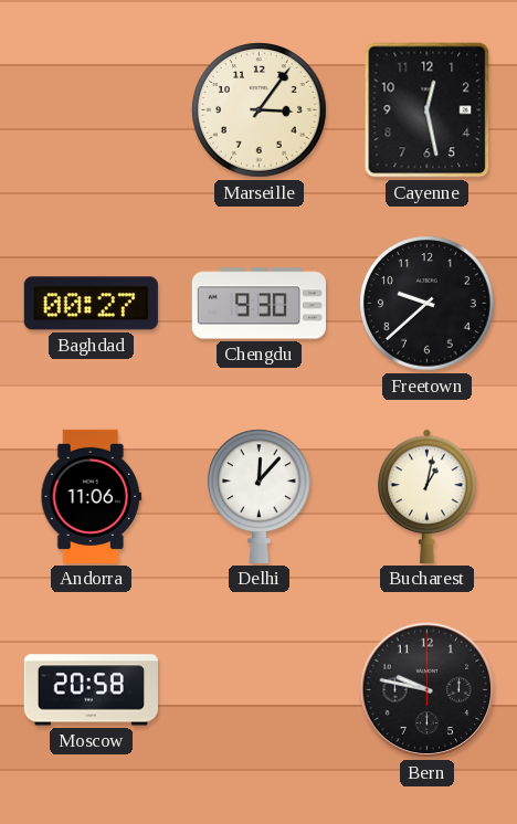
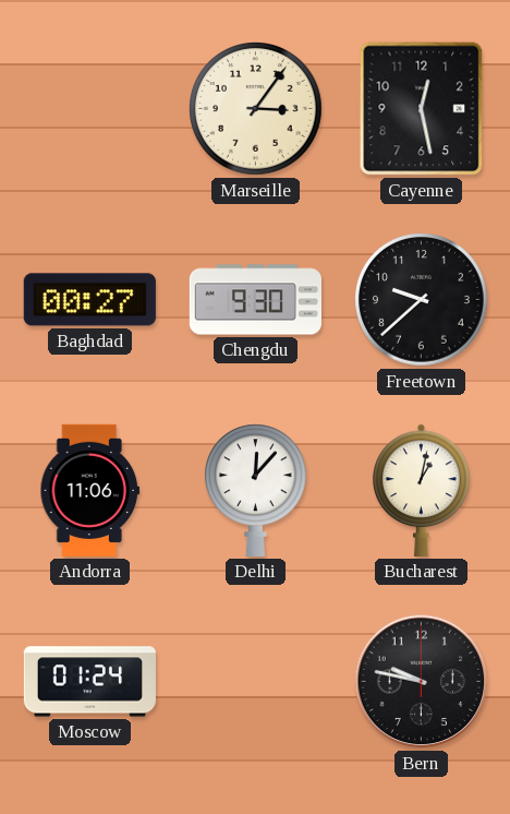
Moscow: 20:58 -> 01:24 (89, 682)
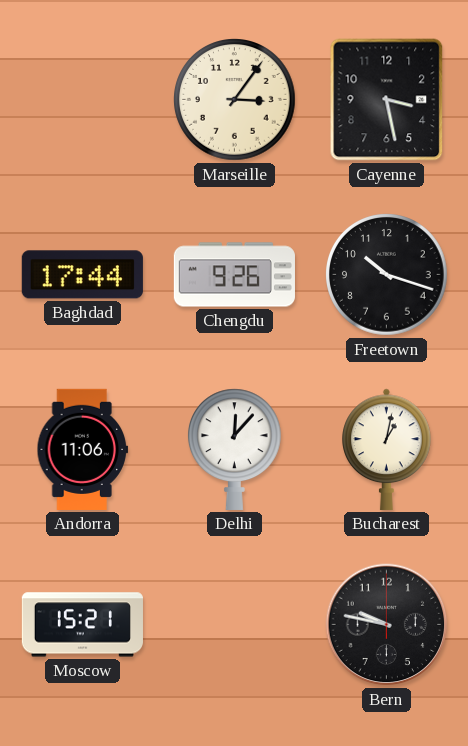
Cayenne: 12:28 -> 3:28 (387, 100)
Baghdad: 00:27 -> 17:44 (82, 275)
Chengdu: 9:30 -> 9:26 (234, 275)
Freetown: 9:38 -> 10:18 (387, 275)
Moscow: 01:24 -> 15:21 (82, 625)
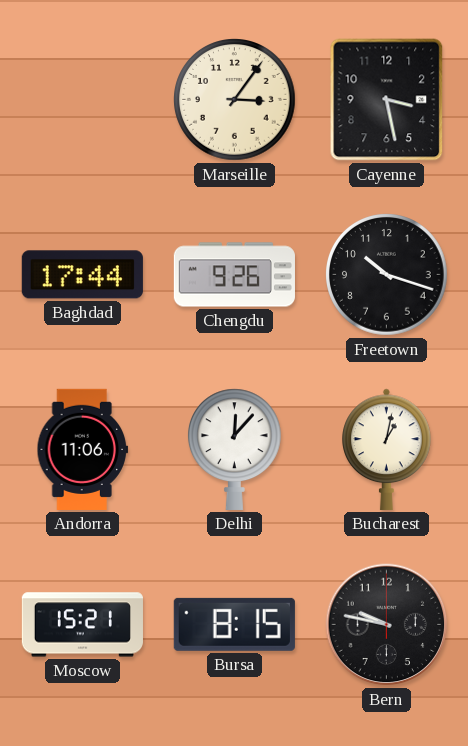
Bursa: none -> 8:15 (234, 624)
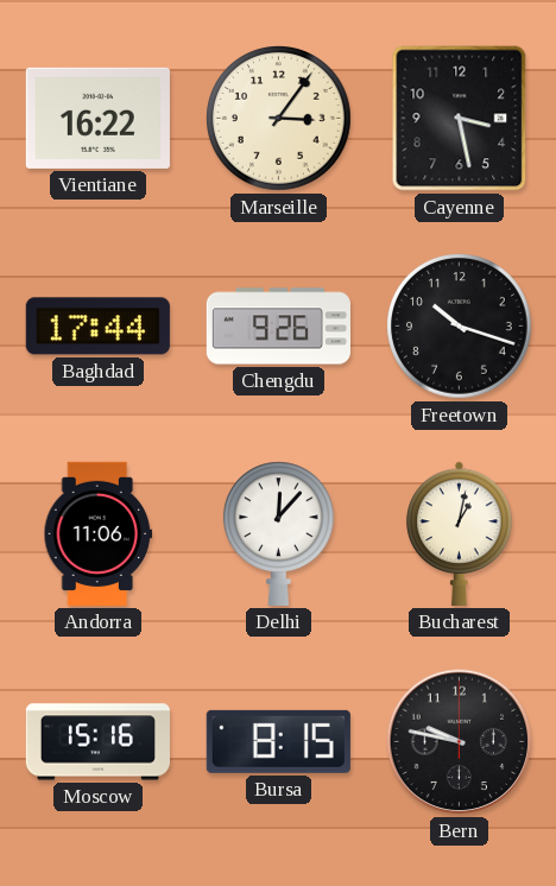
Vientiane: none -> 16:22 (97, 118)
Moscow: 15:21 -> 15:16 (97, 742)
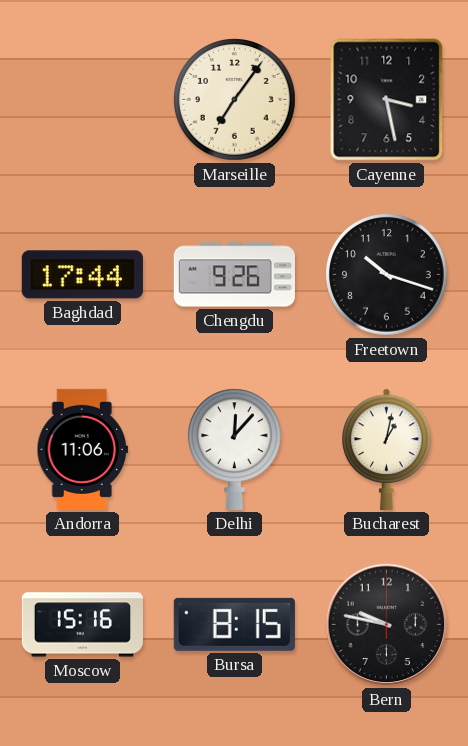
Vientiane: 16:22 -> none (97, 118)
Marseille: 3:06 -> 7:06 (235, 100)
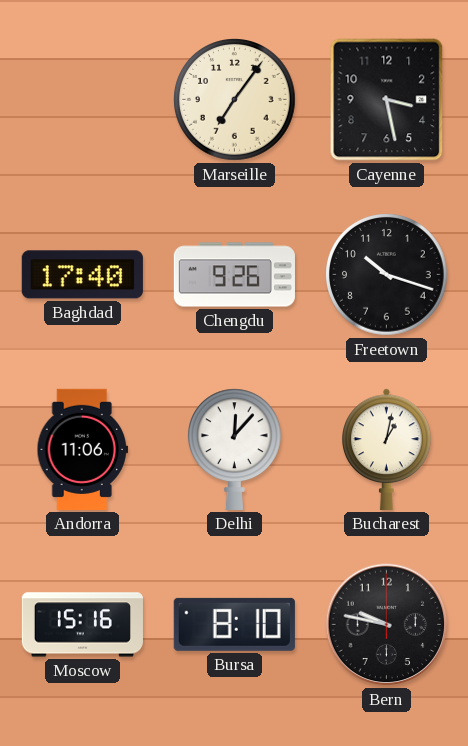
Baghdad: 17:44 -> 17:40 (82, 275)
Bursa: 8:15 -> 8:10 (234, 624)
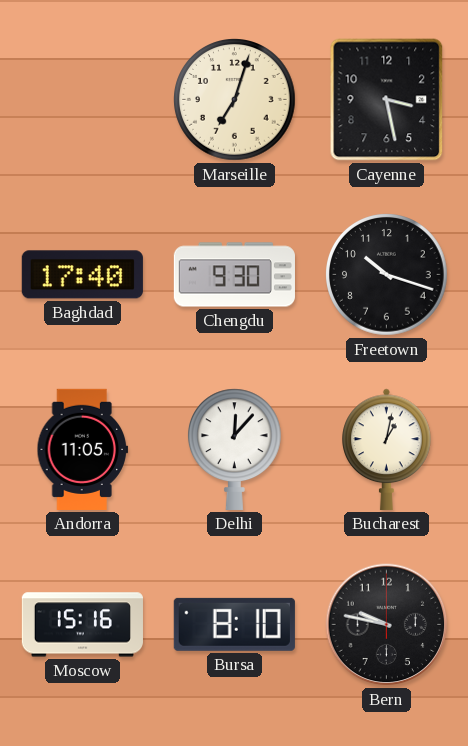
Marseille: 7:06 -> 7:03 (235, 100)
Chengdu: 9:26 -> 9:30 (234, 275)
Andorra: 11:06 -> 11:05 (83, 449)
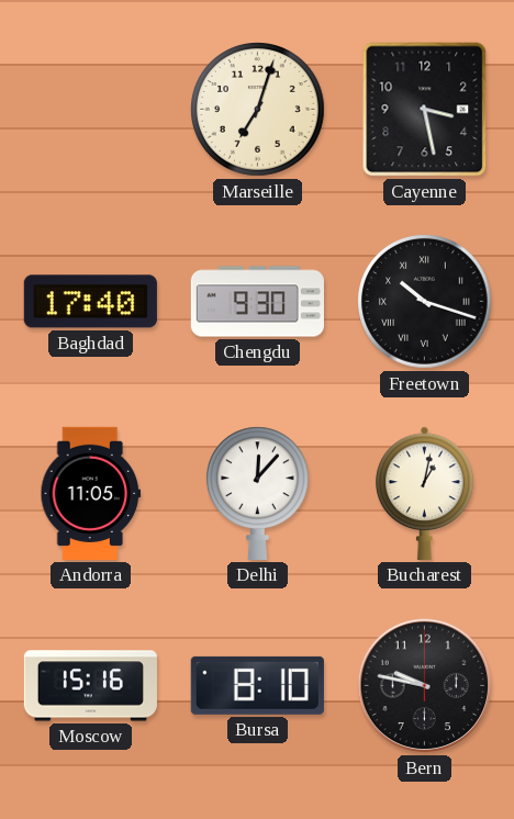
Freetown numerals: Arabic -> Roman (425, 302)
